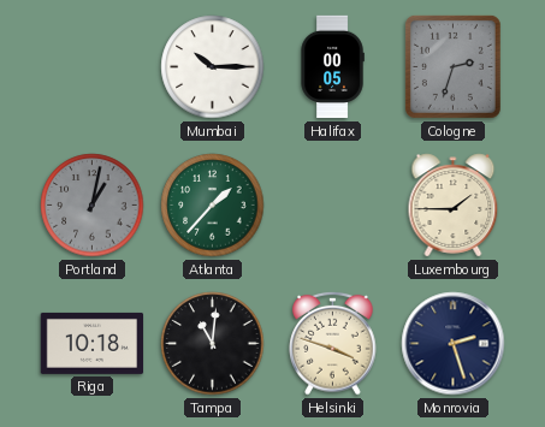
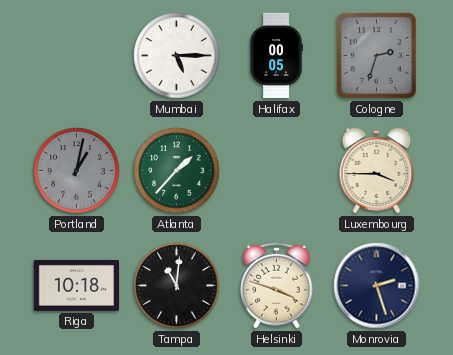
Mumbai: 10:15 -> 5:15 (177, 56)
Luxembourg: 1:45 -> 3:45 (377, 171)
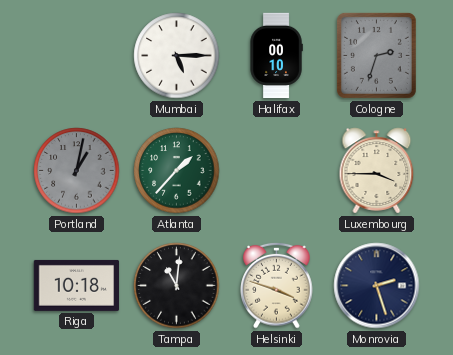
Halifax: 00:05 -> 00:10 (276, 56)
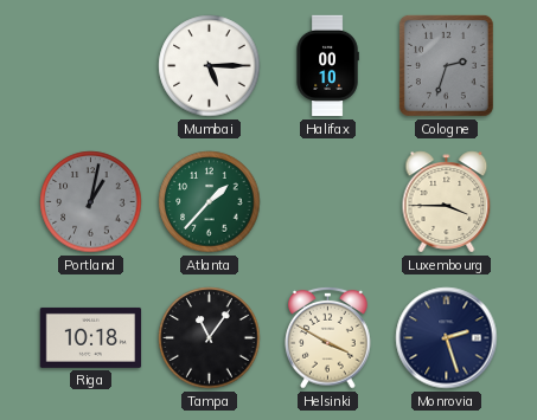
Tampa: 11:01 -> 11:06 (210, 338)
Helsinki: 3:48 -> 3:50 (328, 337)
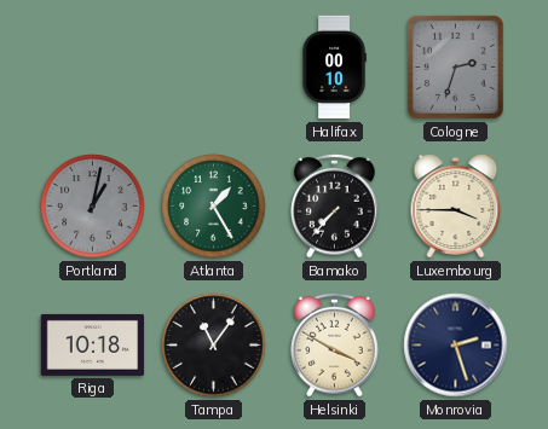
Mumbai: 5:15 -> none (210, 66)
Atlanta: 1:37 -> 1:25 (214, 207)
Bamako: none -> 7:37 (335, 205)
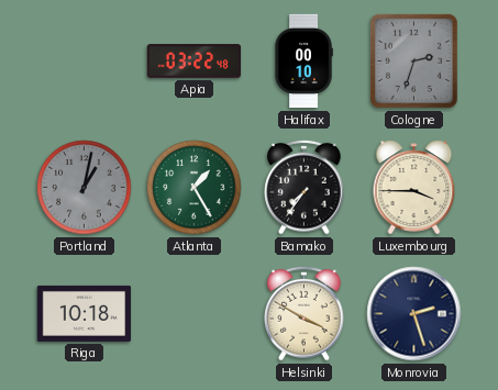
Apia: none -> 03:22 (195, 62)
Bamako: 7:37 -> 7:36 (305, 187)
Tampa: 11:06 -> none (214, 346)
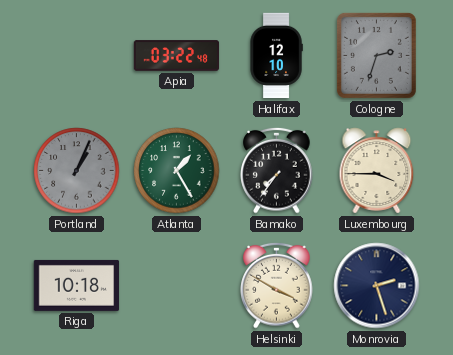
Halifax: 00:10 -> 12:10 (276, 56)
Portland: 1:02 -> 1:04 (77, 171)
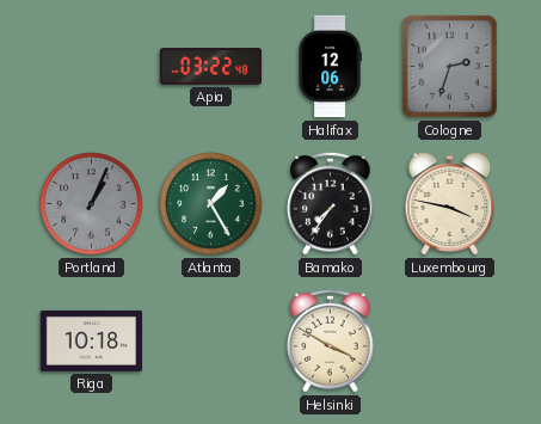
Halifax: 12:10 -> 12:06 (330, 67)
Luxembourg: 3:45 -> 3:47 (450, 204)
Monrovia: 2:27 -> none (377, 286)
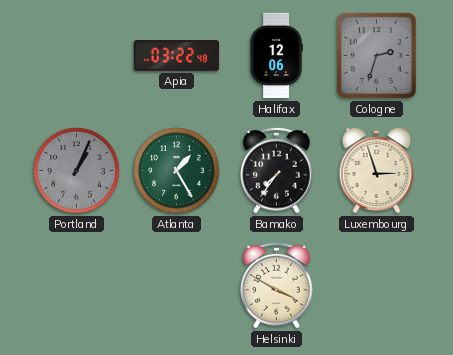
Luxembourg: 3:47 -> 2:57 (377, 171)
Riga: 10:18 -> none (92, 340)
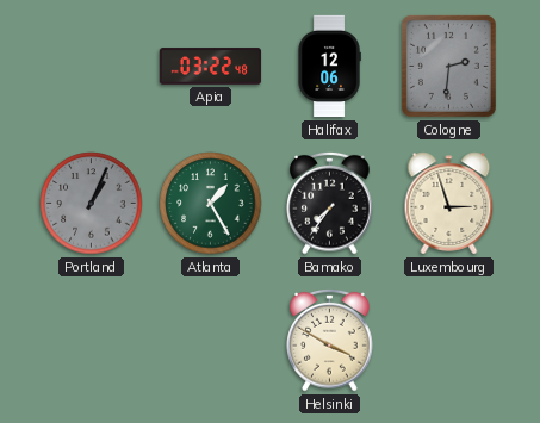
Cologne: 2:33 -> 2:31 (448, 66)
